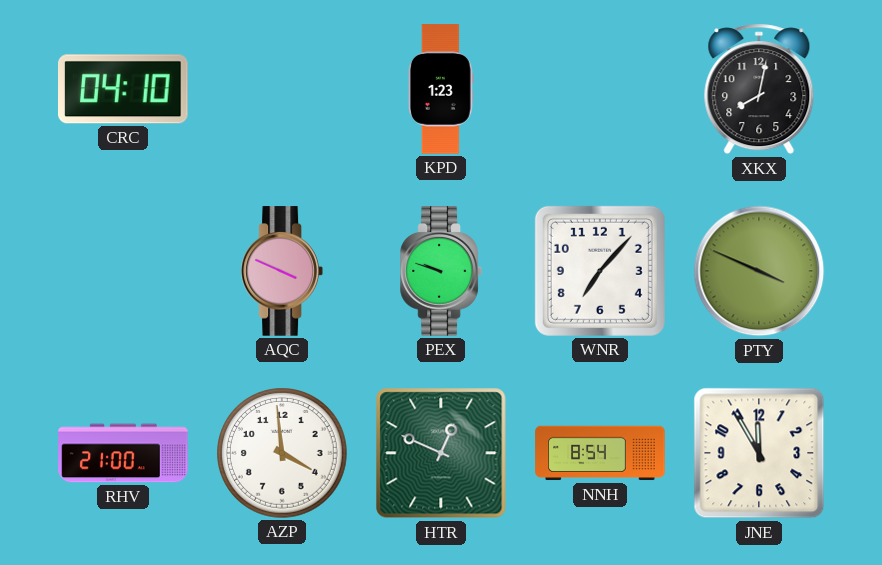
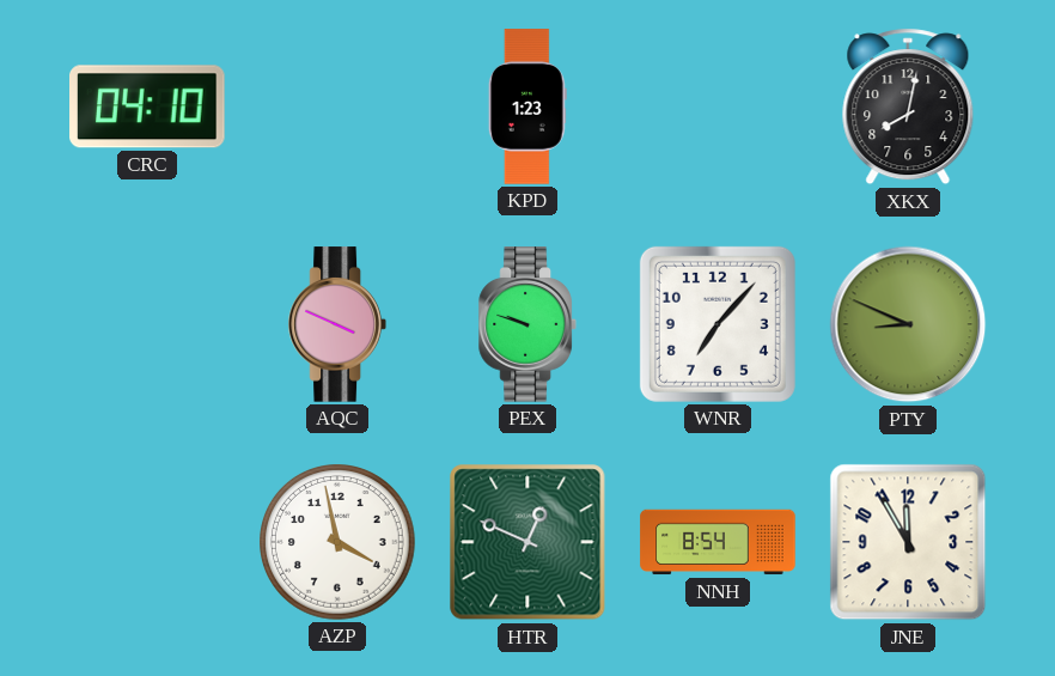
PTY: 3:49 -> 8:49 (908, 324)
RHV: 21:00 -> none (123, 453)
AZP: 3:59 -> 3:58 (339, 543)
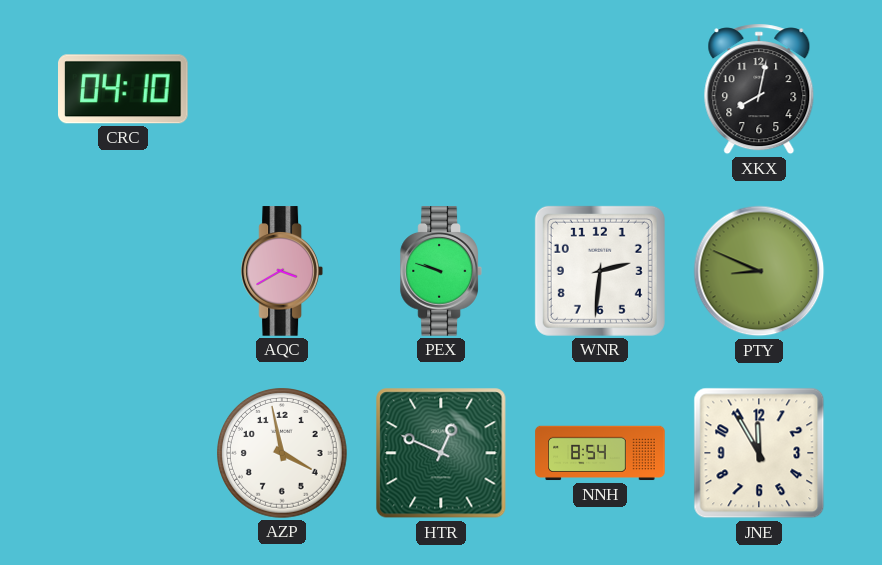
KPD: 1:23 -> none (527, 106)
AQC: 3:49 -> 3:40 (282, 271)
WNR: 7:07 -> 2:31 (600, 271)
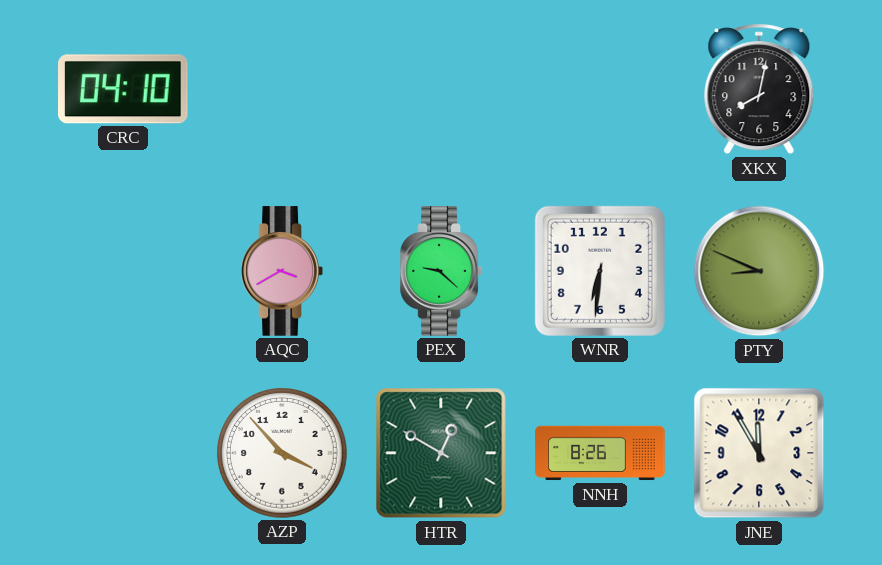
PEX: 9:48 -> 9:22 (441, 271)
WNR: 2:31 -> 6:31 (600, 271)
AZP: 3:58 -> 3:53 (283, 454)
HTR: 12:49 -> 12:50 (441, 453)
NNH: 8:54 -> 8:26 (600, 453)
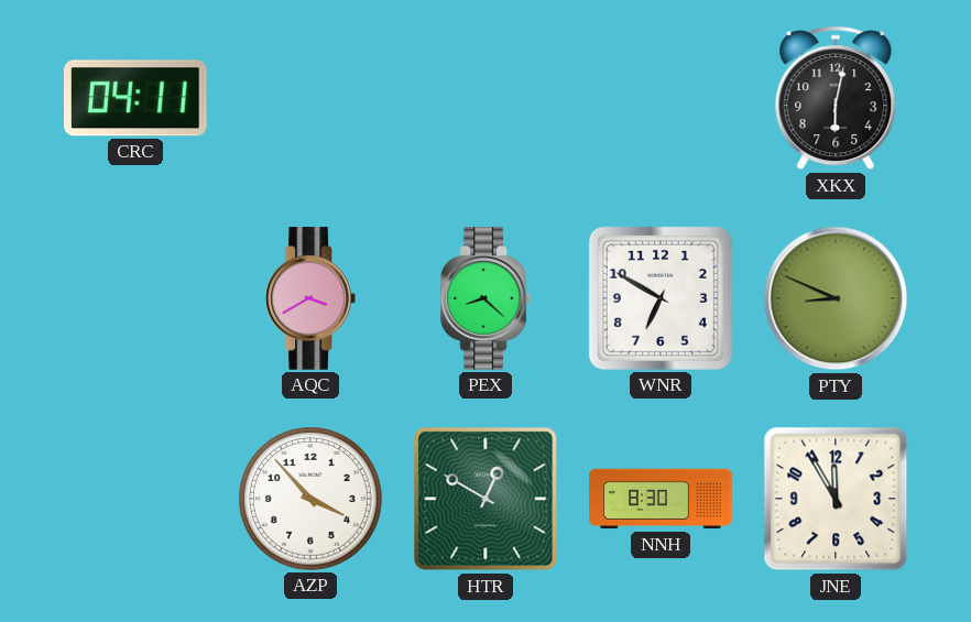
CRC: 04:10 -> 04:11 (137, 98)
XKX: 8:02 -> 6:02 (836, 98)
PEX: 9:22 -> 8:22 (485, 298)
WNR: 6:31 -> 6:50 (661, 298)
NNH: 8:26 -> 8:30 (661, 499)
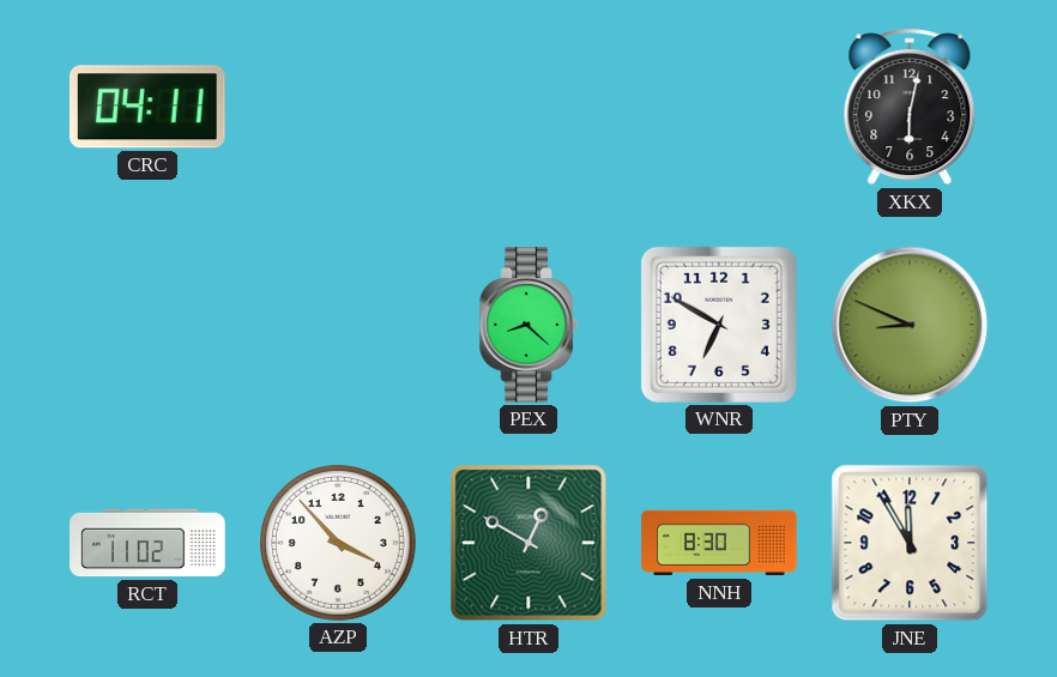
AQC: 3:40 -> none (310, 298)
RCT: none -> 11:02 (147, 543)
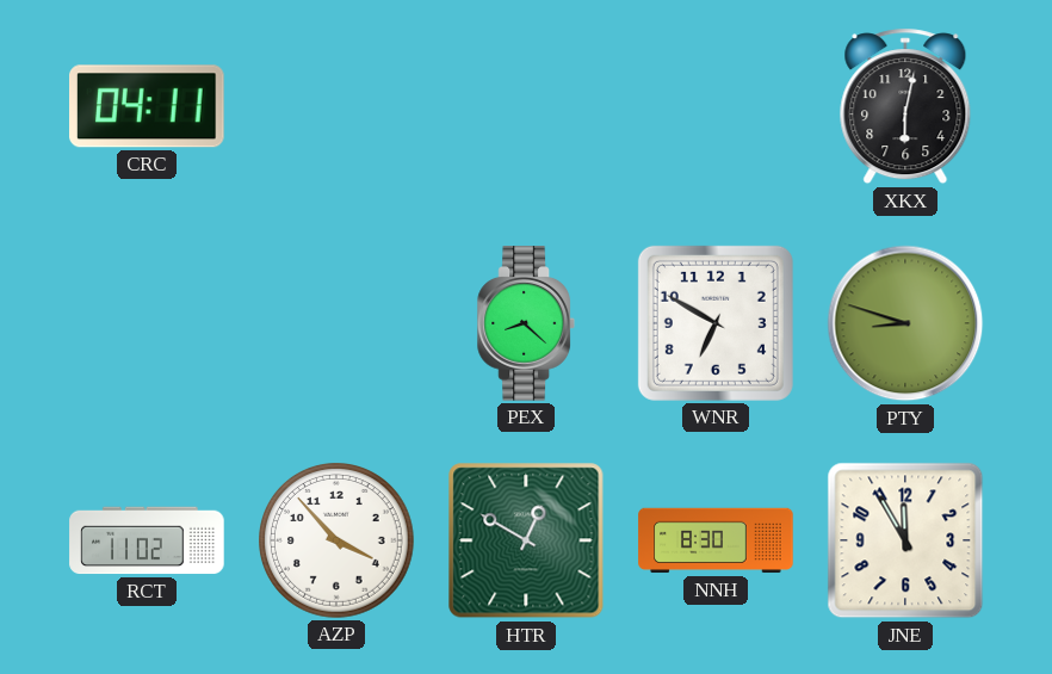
PTY: 8:49 -> 8:48 (905, 323)
